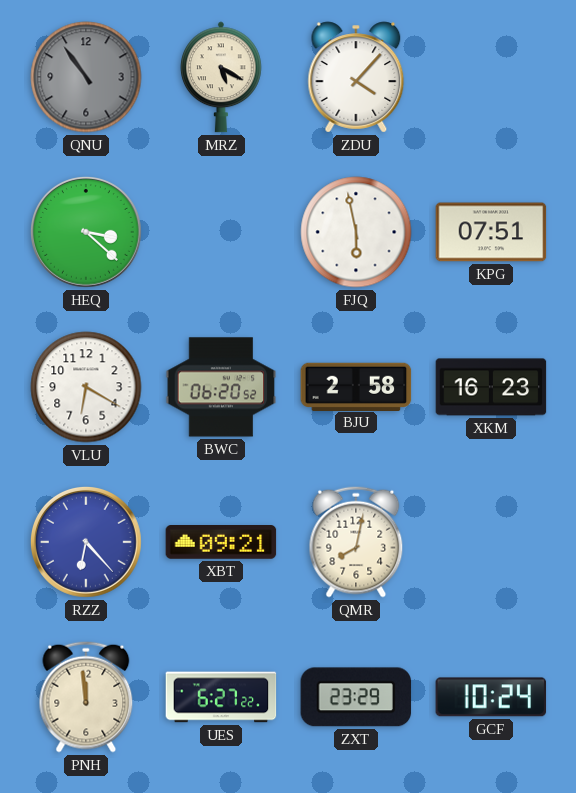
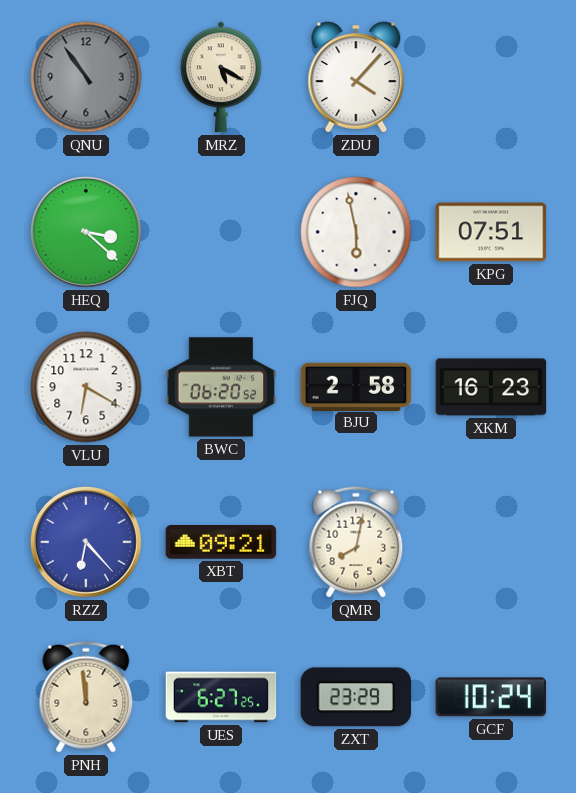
UES: 6:27:22 -> 6:27:25 (221, 697)
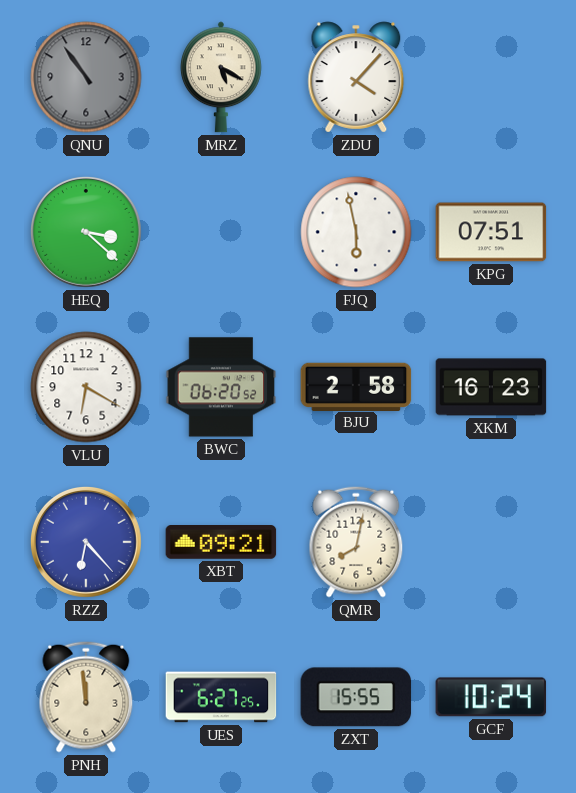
ZXT: 23:29 -> 15:55 (356, 697)
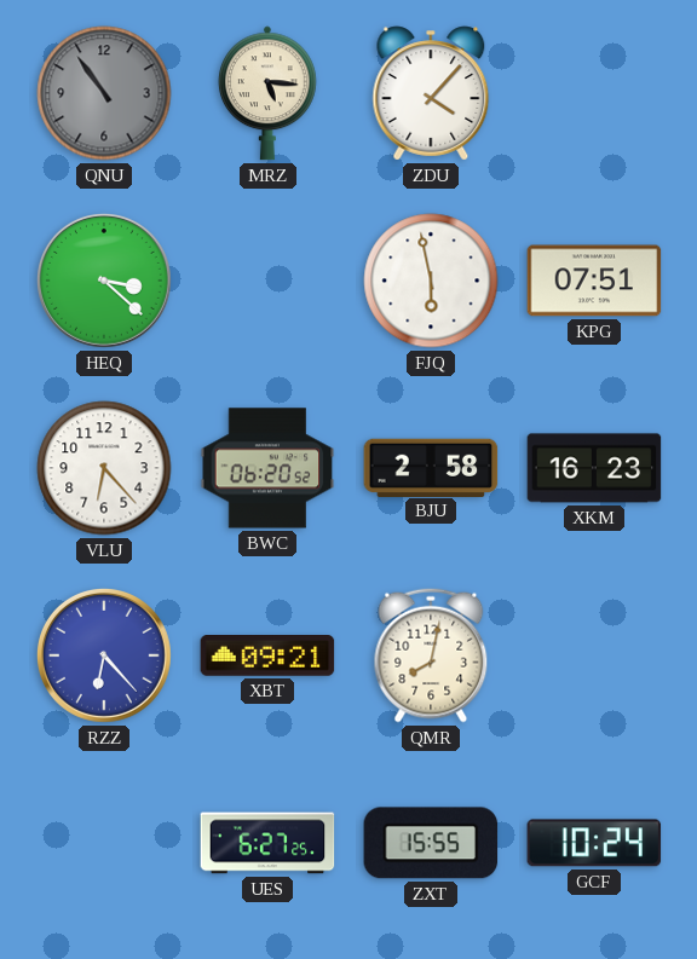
MRZ: 5:20 -> 5:16 (267, 93)
VLU: 6:20 -> 6:23 (104, 468)
PNH: 11:59 -> none (86, 697)
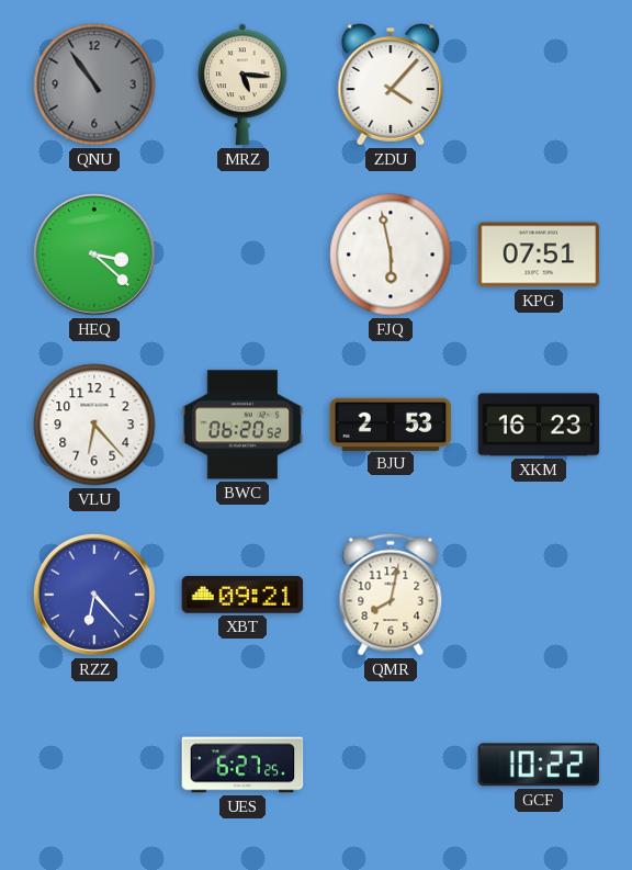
BJU: 2:58 -> 2:53 (391, 423)
ZXT: 15:55 -> none (431, 843)
GCF: 10:24 -> 10:22 (539, 765)
